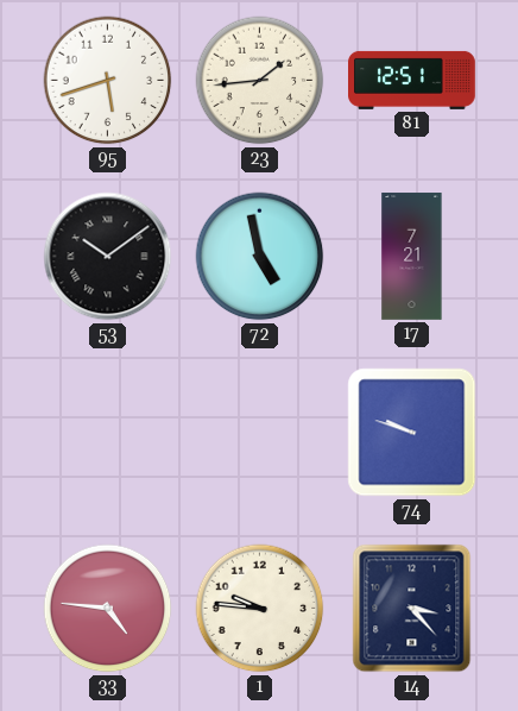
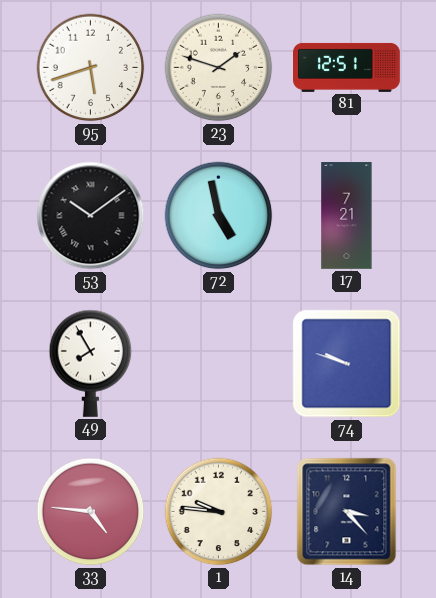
23: 1:44 -> 1:48 (219, 68)
49: none -> 7:55 (91, 363)
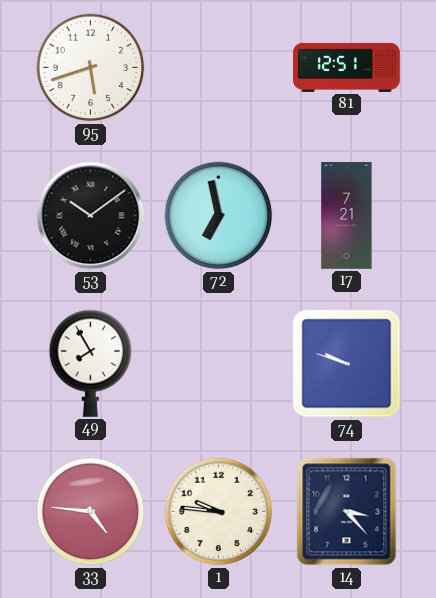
23: 1:48 -> none (219, 68)
72: 4:58 -> 6:58 (219, 216)
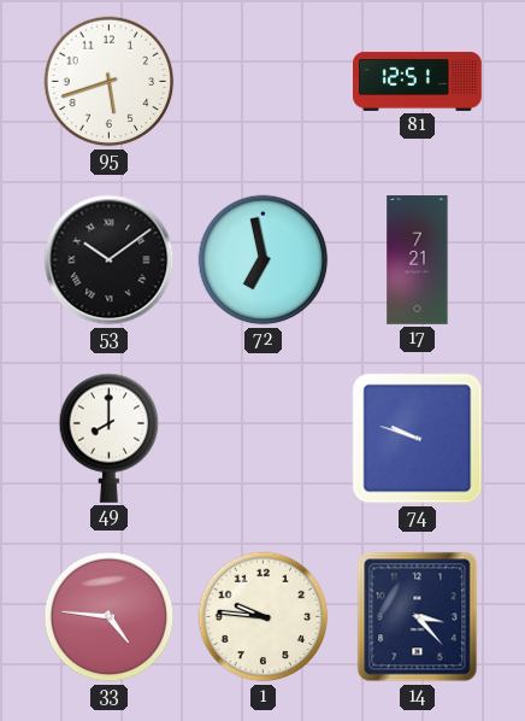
49: 7:55 -> 8:00 (110, 438)
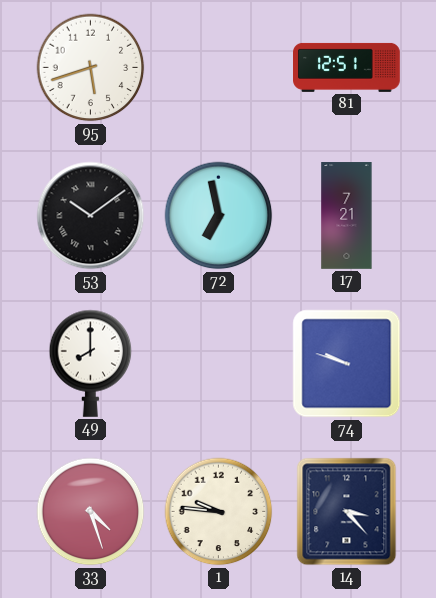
33: 4:46 -> 4:27 (91, 512)
